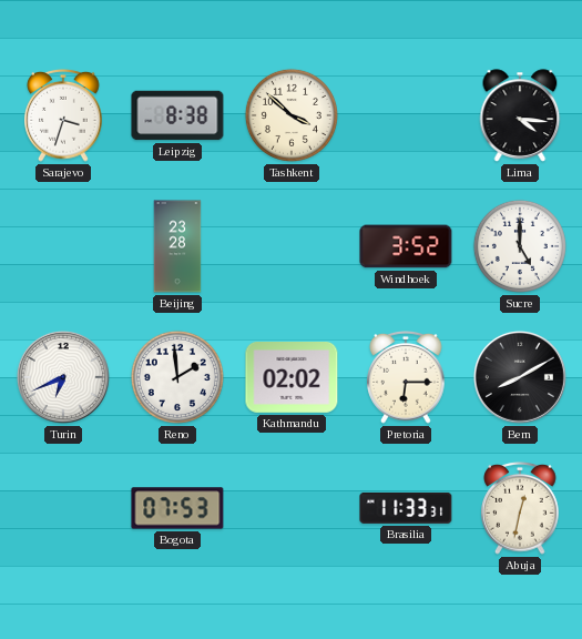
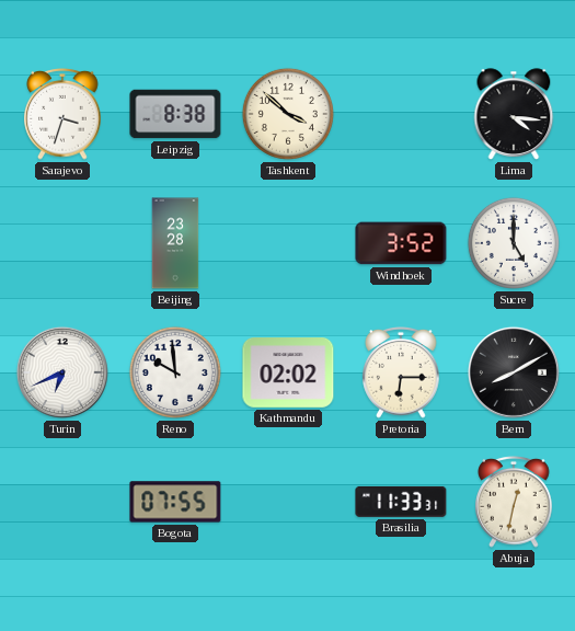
Reno: 1:59 -> 9:59 (175, 372)
Bogota: 07:53 -> 07:55 (175, 502)
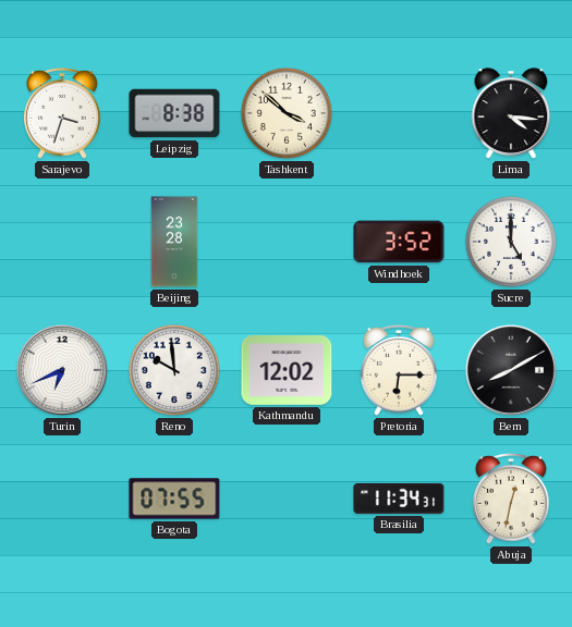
Kathmandu: 02:02 -> 12:02 (287, 371)
Brasilia: 11:33 -> 11:34 (399, 499)
